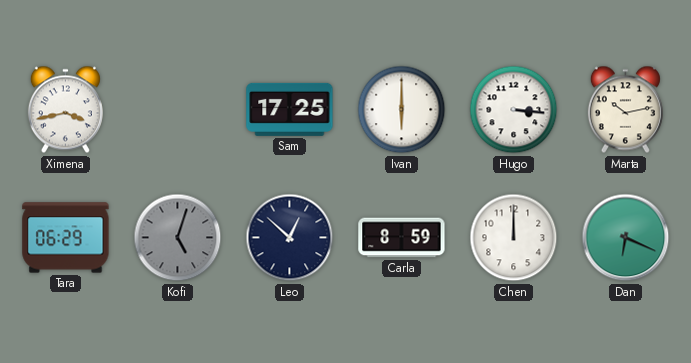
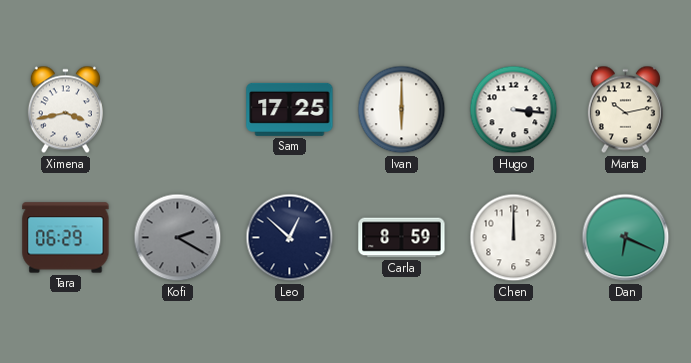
Kofi: 5:03 -> 2:20 (178, 238)
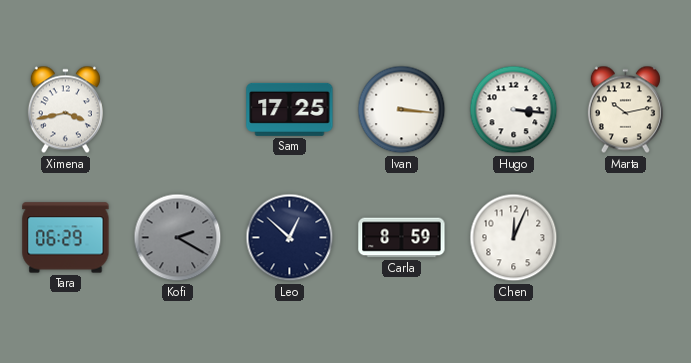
Ivan: 6:00 -> 3:16 (402, 110)
Chen: 12:00 -> 12:04 (514, 238)
Dan: 6:19 -> none (626, 238)
